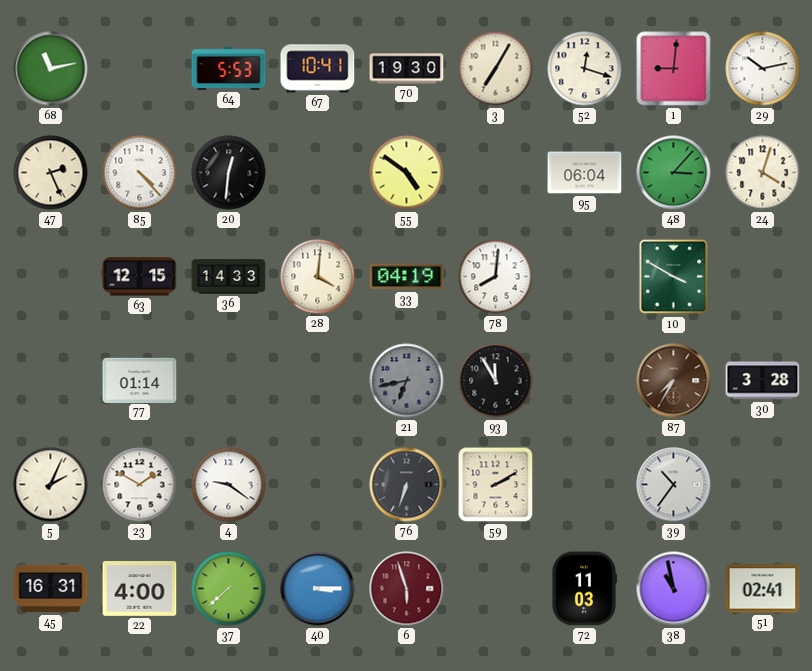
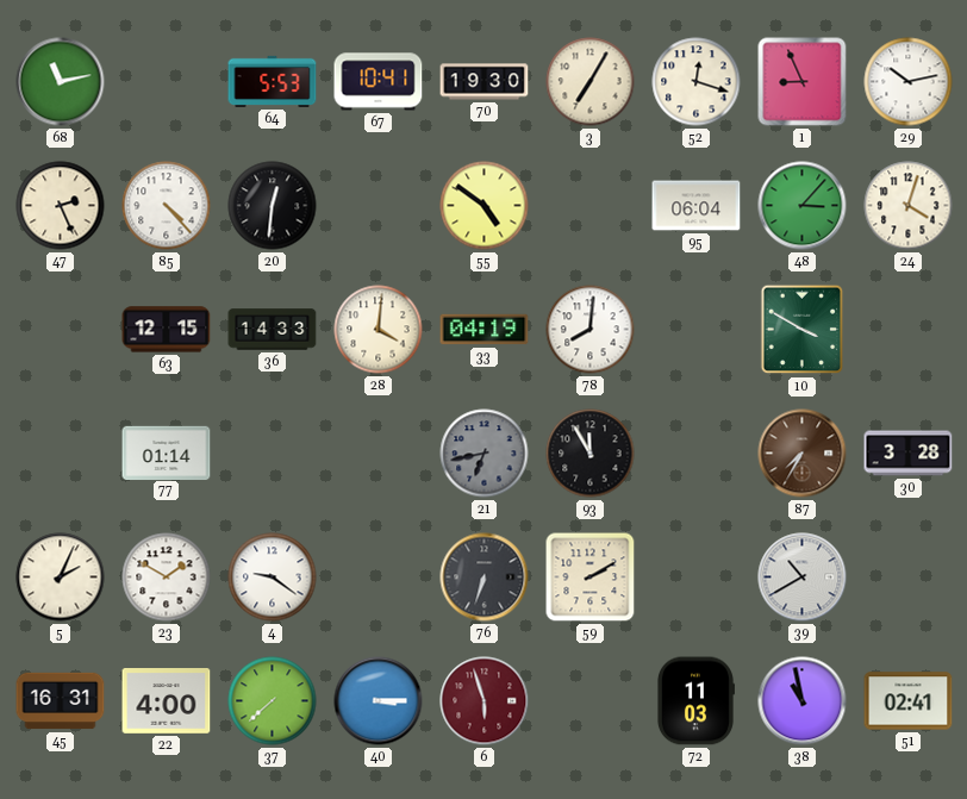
1: 9:01 -> 8:56 (803, 82)
39: 10:36 -> 10:40 (803, 578)
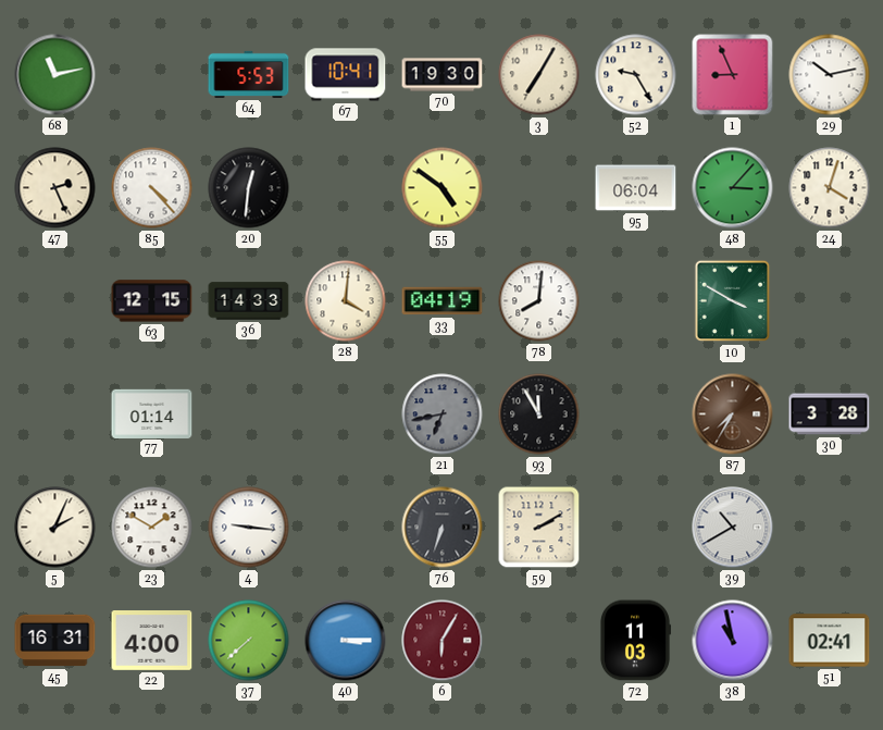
52: 12:18 -> 9:25 (636, 75)
4: 9:21 -> 9:16 (249, 528)
6: 5:57 -> 6:05 (443, 641)
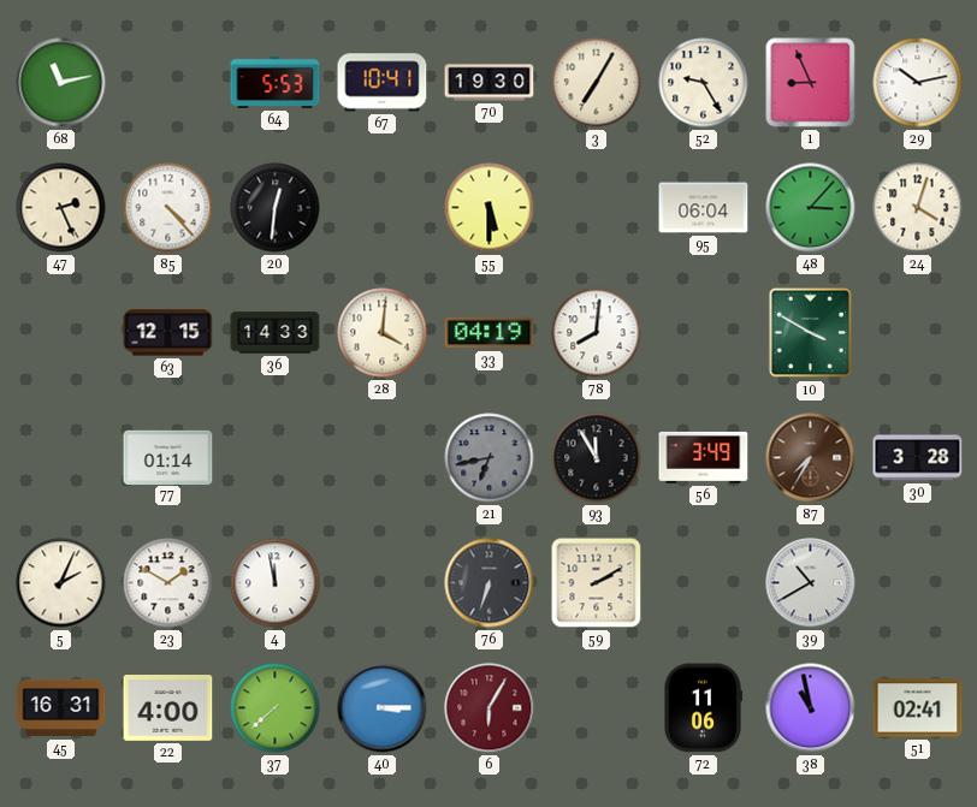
55: 4:51 -> 5:30 (490, 208)
56: none -> 3:49 (704, 457)
4: 9:16 -> 11:58 (276, 583)
72: 11:03 -> 11:06 (703, 708)
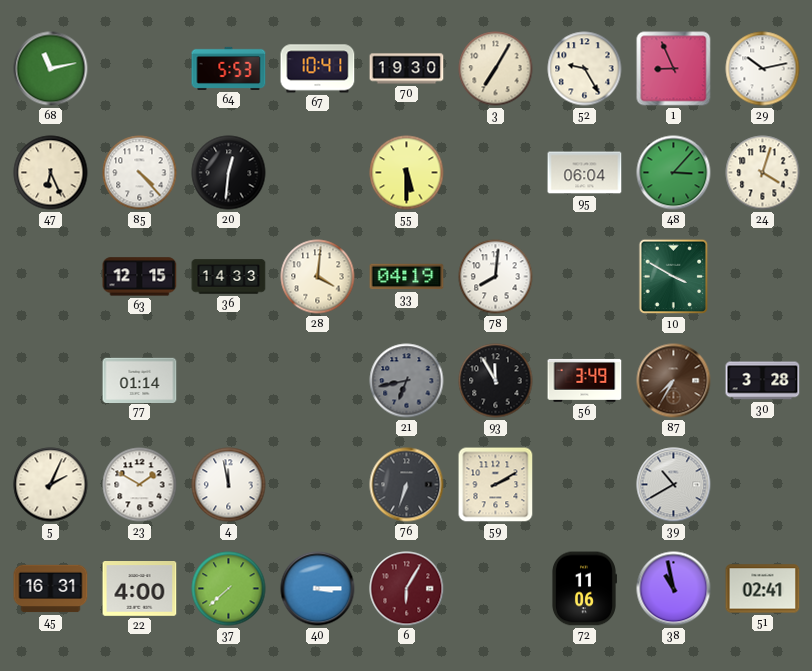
47: 2:26 -> 6:26 (51, 173)
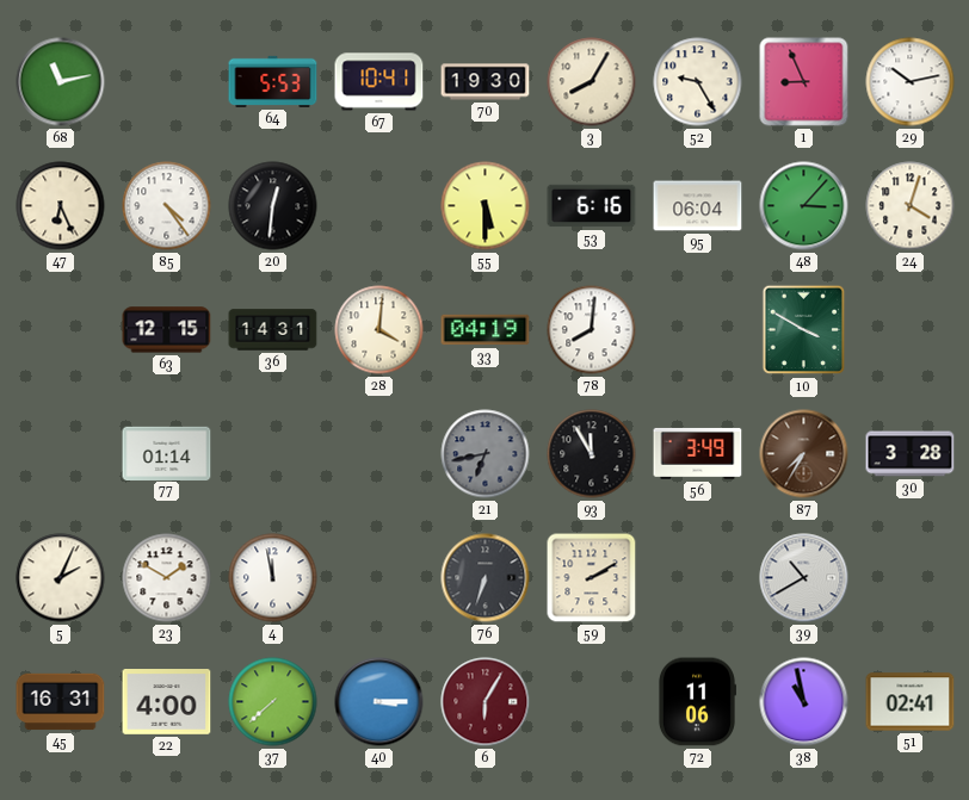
3: 7:05 -> 8:05 (592, 82)
85: 4:23 -> 4:24 (167, 206)
53: none -> 6:16 (592, 206)
36: 14:33 -> 14:31 (273, 330)
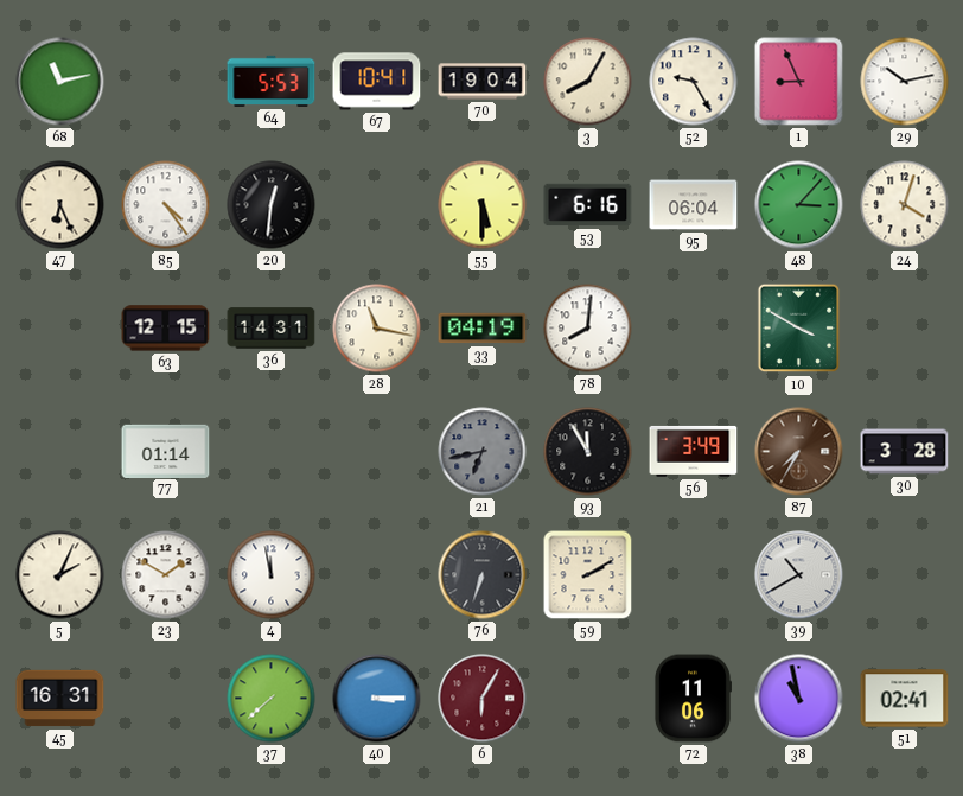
70: 19:30 -> 19:04 (483, 82)
28: 4:01 -> 11:17 (377, 329)
22: 4:00 -> none (167, 702)
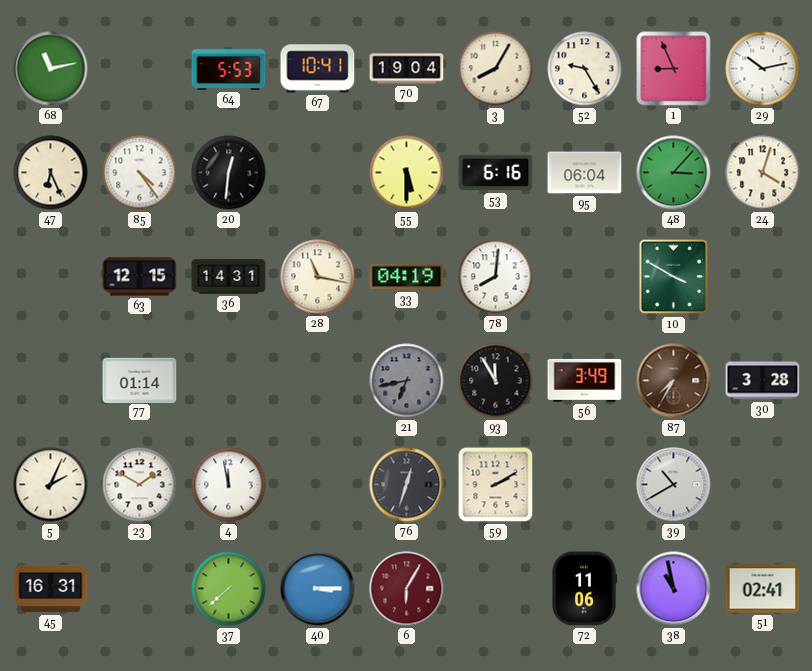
76: 6:33 -> 12:33 (407, 485)
